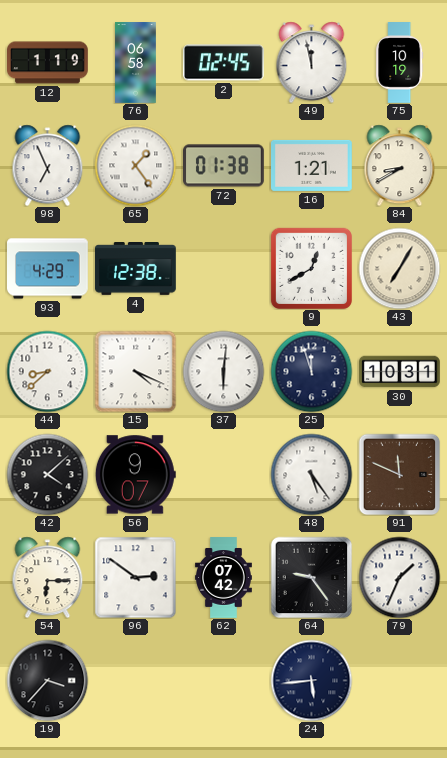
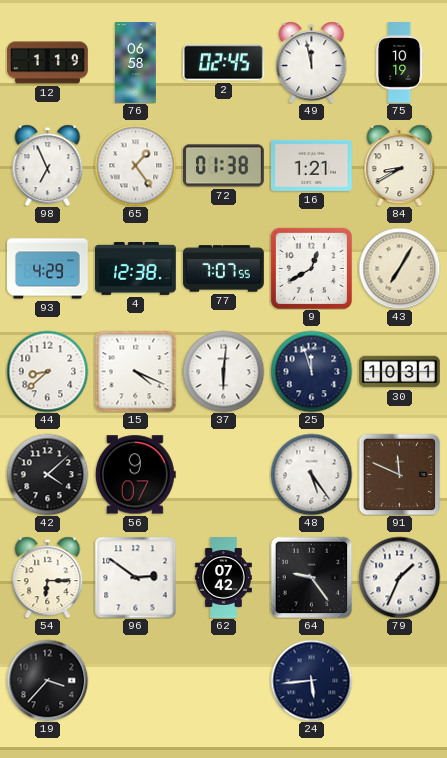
77: none -> 7:07 (224, 269)
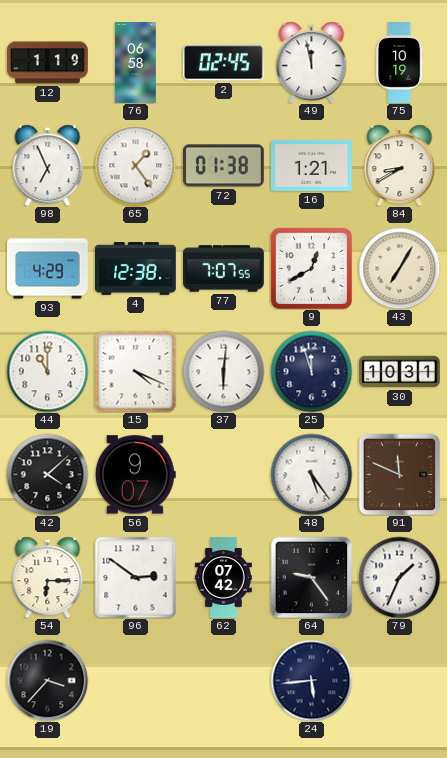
44: 8:38 -> 11:00 (47, 371)
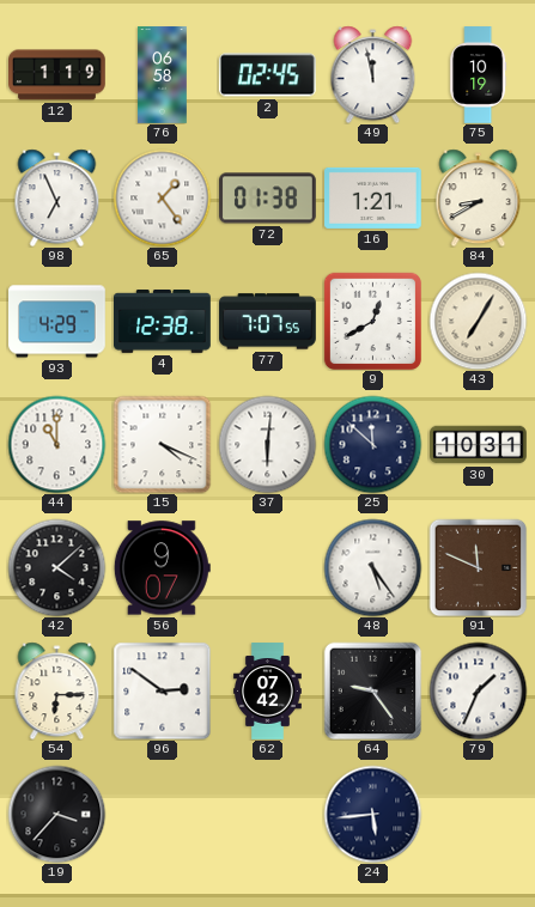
25: 11:57 -> 11:52 (372, 444)
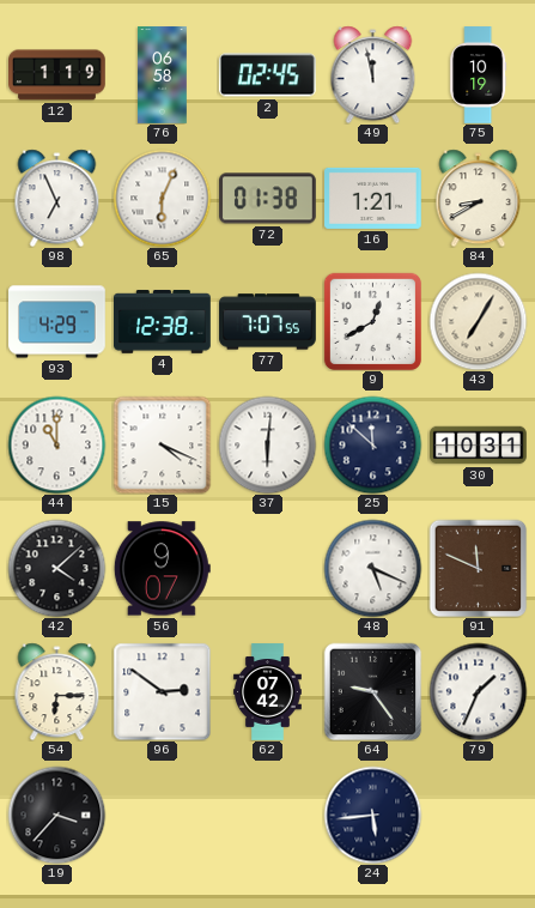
65: 1:24 -> 6:04 (162, 198)
48: 5:24 -> 5:19 (372, 568)
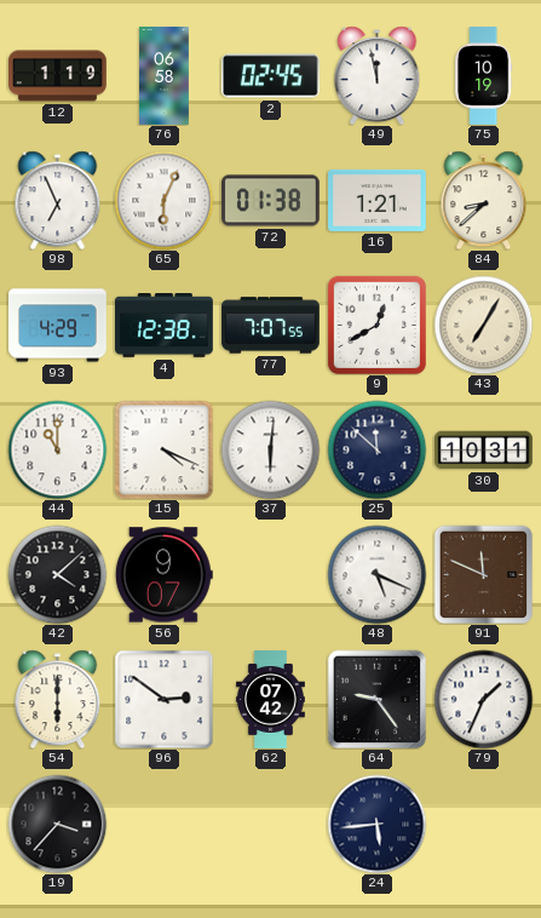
84: 8:40 -> 8:38 (484, 200)
54: 6:15 -> 6:00 (58, 699)
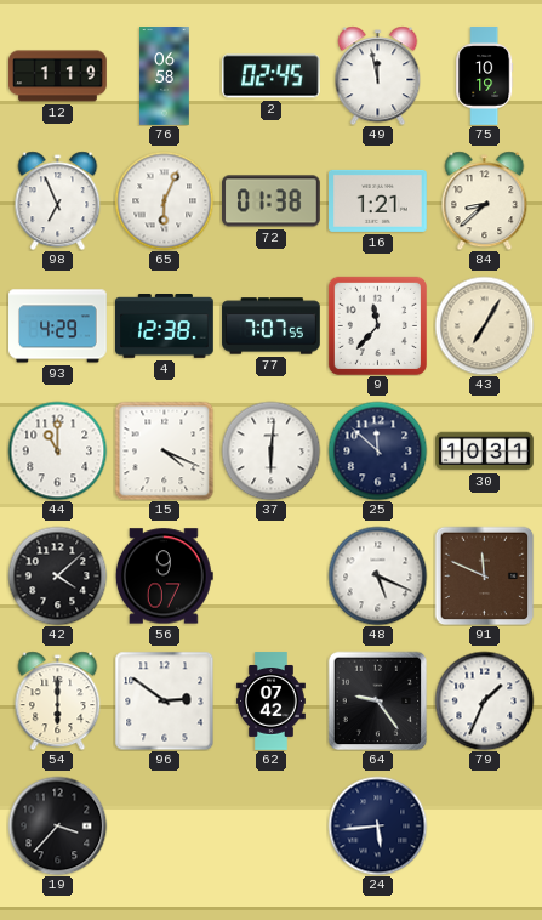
9: 12:40 -> 11:37 (377, 325)
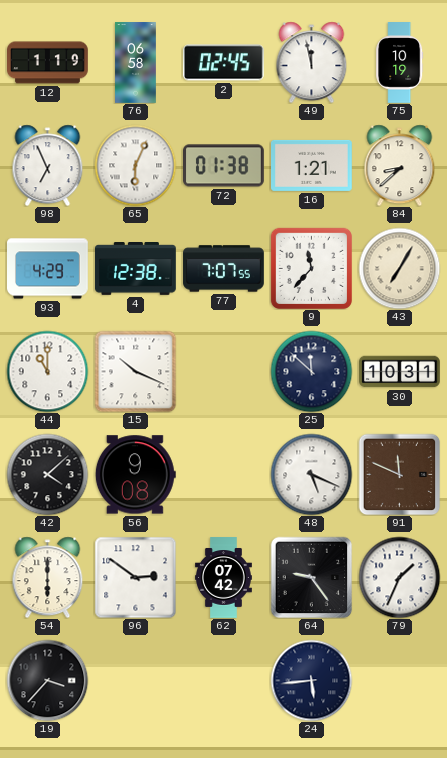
15: 4:19 -> 10:19 (135, 371)
37: 6:01 -> none (270, 450)
56: 9:07 -> 9:08 (135, 475)
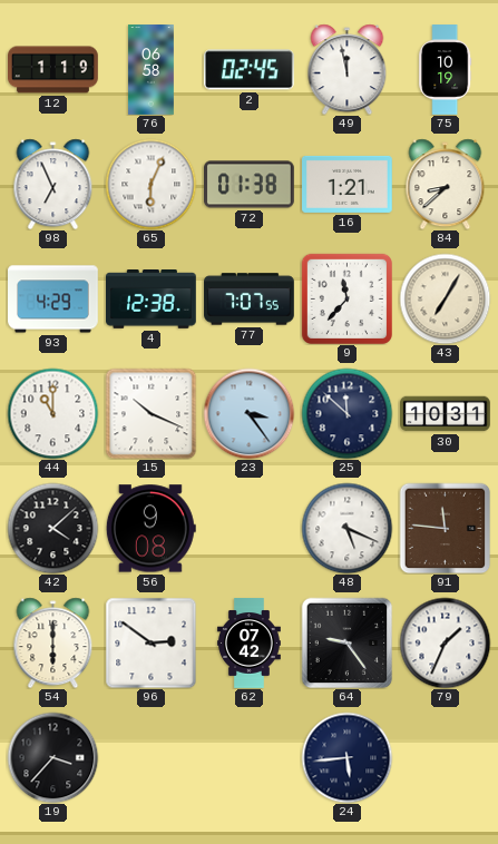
23: none -> 3:24 (248, 413)
91: 11:49 -> 11:46 (445, 528)
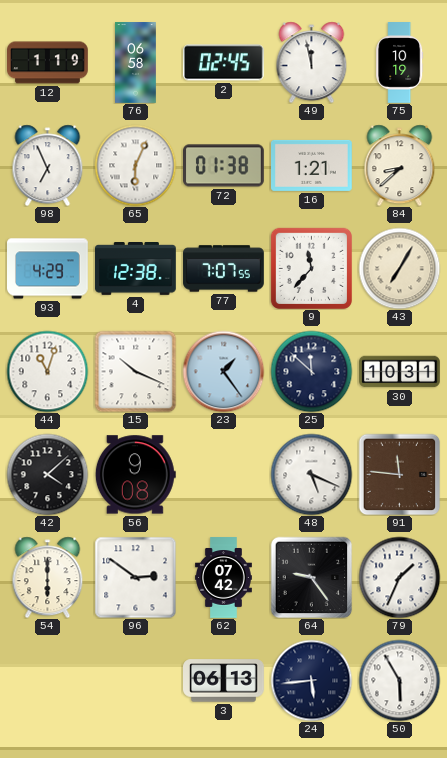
44: 11:00 -> 11:03 (47, 371)
23: 3:24 -> 1:24 (223, 371)
19: 3:37 -> none (52, 757)
3: none -> 06:13 (224, 681)
50: none -> 5:55 (399, 680)
